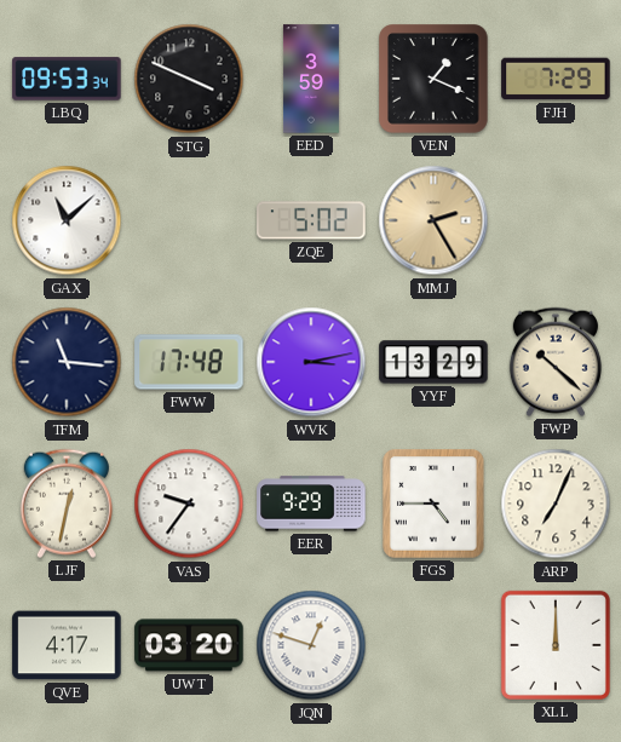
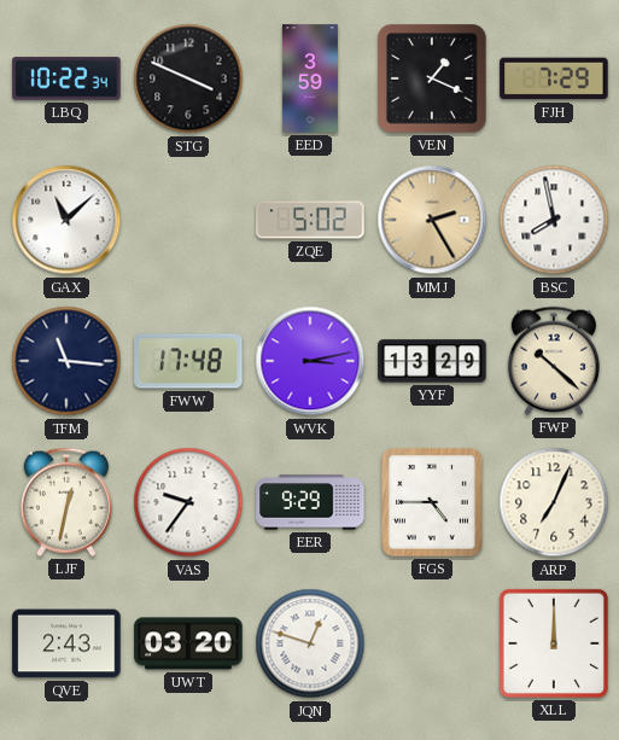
LBQ: 09:53 -> 10:22 (66, 78)
BSC: none -> 7:58 (554, 220)
QVE: 4:17 -> 2:43 (66, 643)
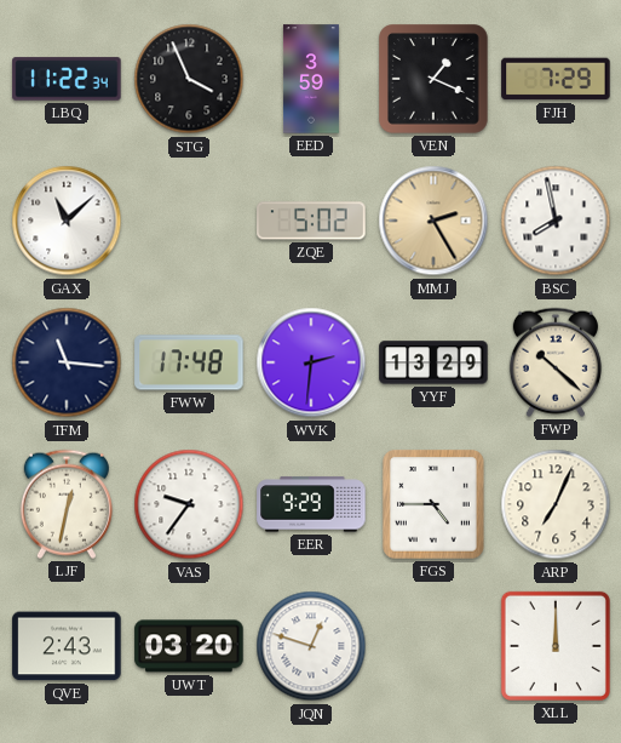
LBQ: 10:22 -> 11:22 (67, 79)
STG: 3:49 -> 3:56 (189, 79)
WVK: 3:13 -> 2:31 (311, 362)
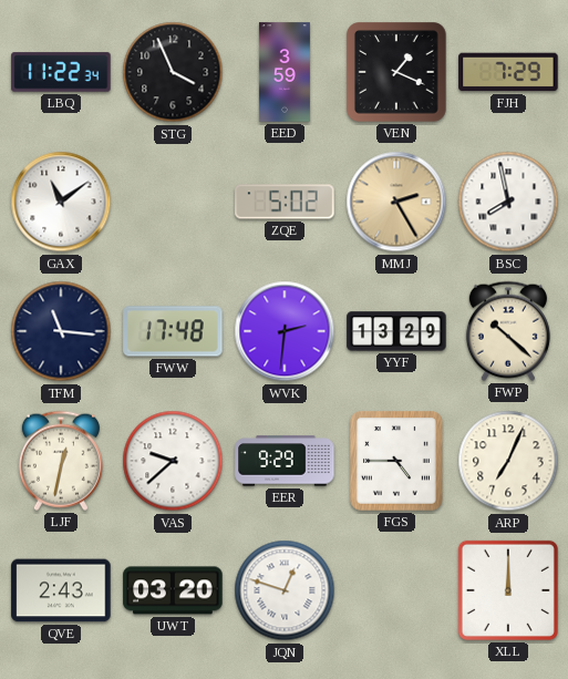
GAX: 11:08 -> 11:09 (61, 202)
VAS: 9:36 -> 9:38 (173, 461)
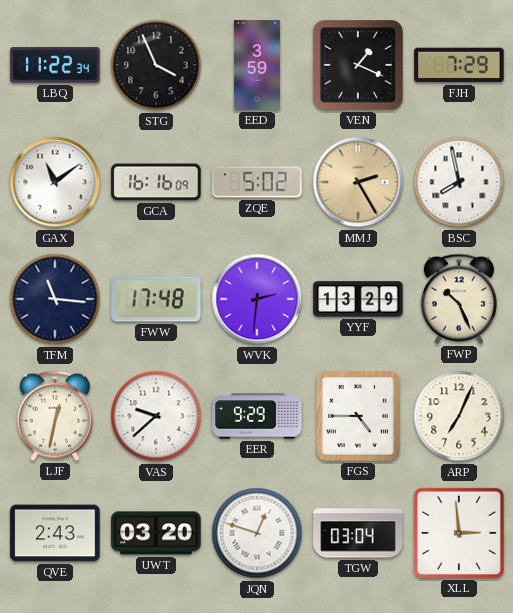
GCA: none -> 16:16 (156, 182)
FWP: 10:22 -> 10:26 (459, 299)
TGW: none -> 03:04 (358, 533)
XLL: 12:00 -> 2:59 (459, 533)
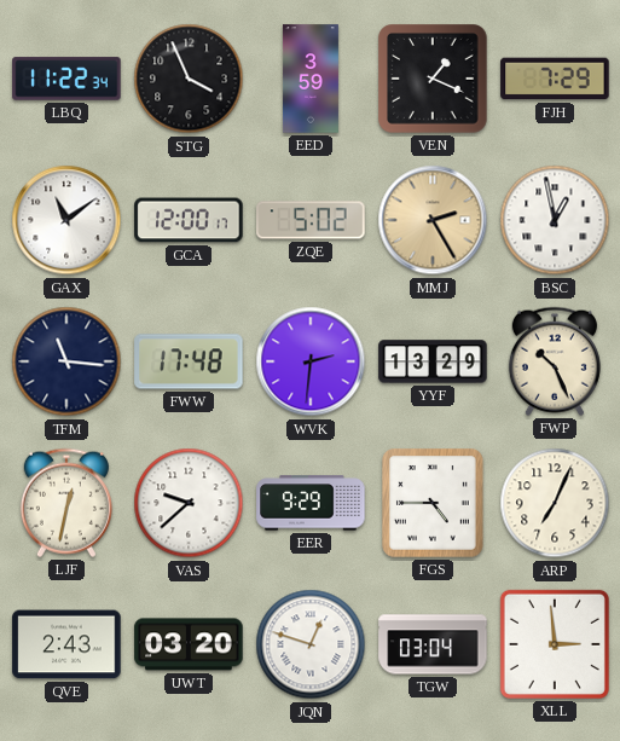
GCA: 16:16 -> 12:00 (189, 220)
BSC: 7:58 -> 12:58 (555, 220)
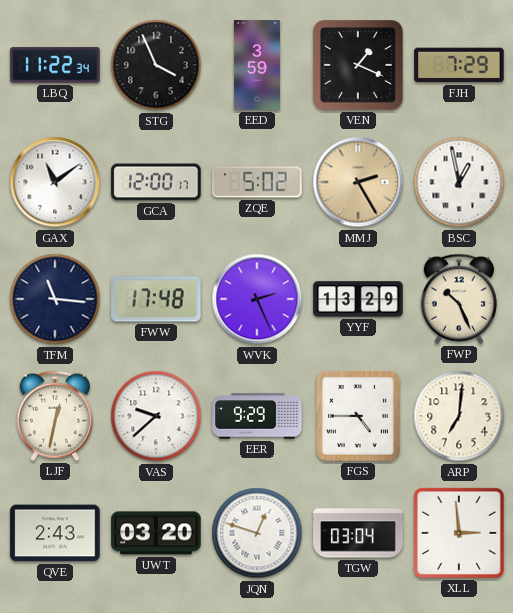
WVK: 2:31 -> 2:26 (257, 299)
ARP: 7:04 -> 7:01 (459, 416)
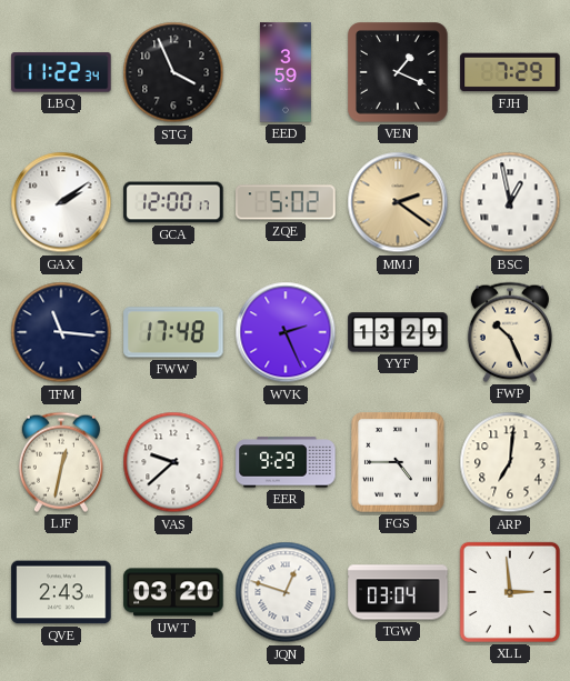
GAX: 11:09 -> 2:09 (61, 202)
MMJ: 2:25 -> 2:21 (398, 202)
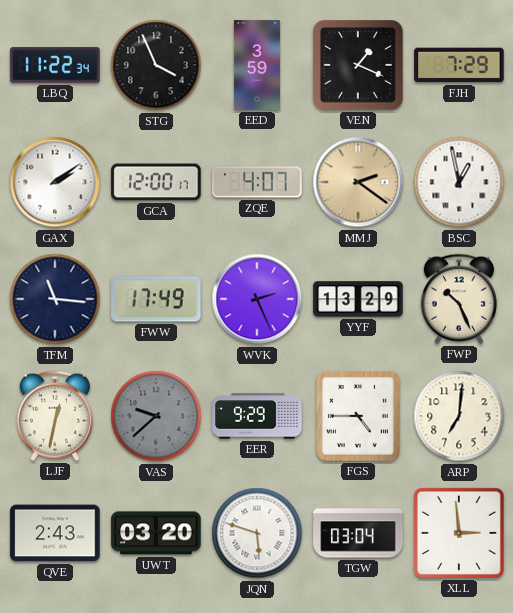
ZQE: 5:02 -> 4:07 (257, 182)
FWW: 17:48 -> 17:49 (156, 299)
VAS dial: white -> grey (156, 416)
JQN: 12:48 -> 5:48 (257, 533)
